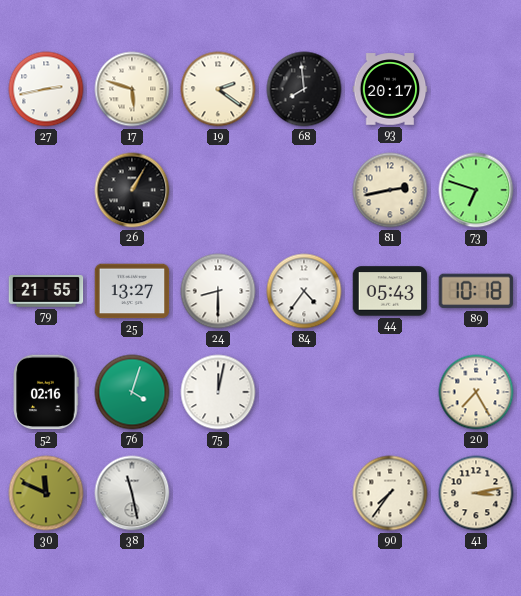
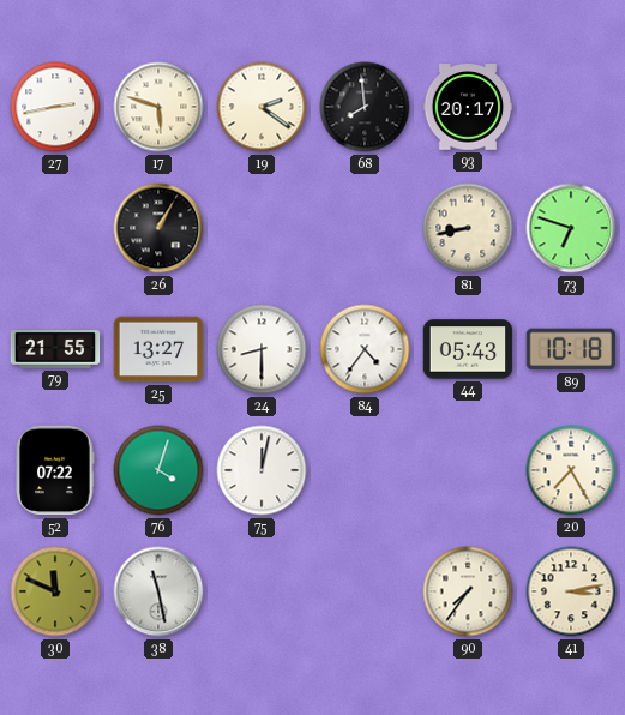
81: 2:43 -> 8:43 (468, 228)
52: 02:16 -> 07:22 (55, 470)
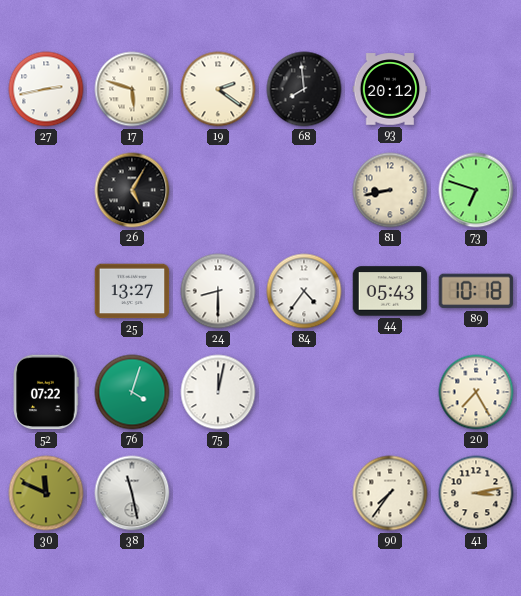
93: 20:17 -> 20:12 (390, 89)
26: 1:05 -> 5:05 (132, 190)
79: 21:55 -> none (55, 349)
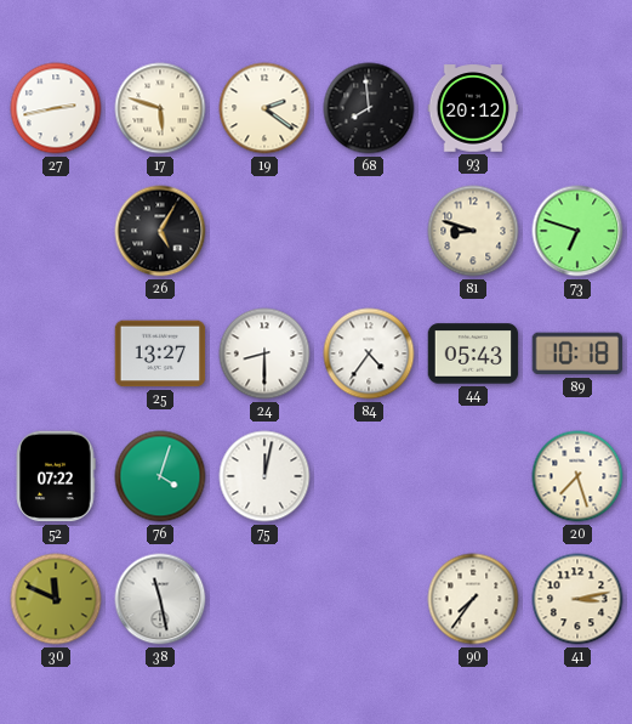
81: 8:43 -> 8:48 (473, 231)
20: 7:25 -> 7:27 (577, 476)
